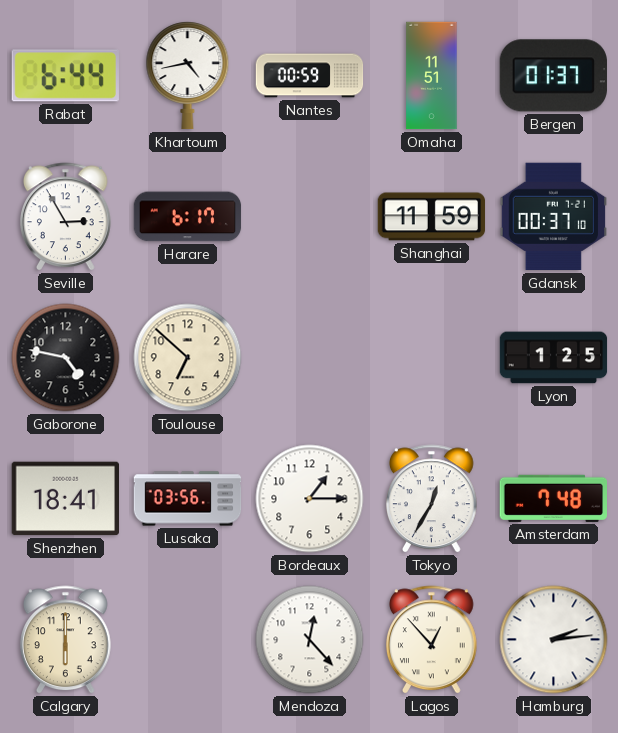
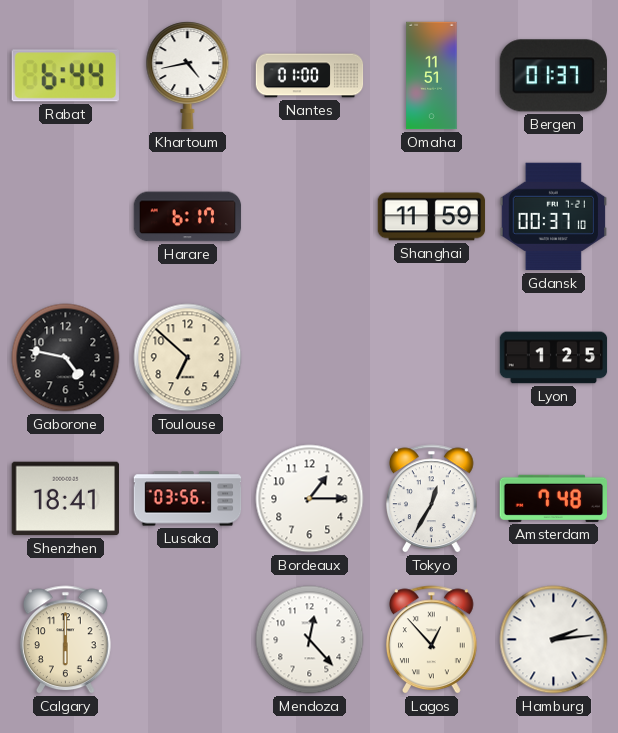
Nantes: 00:59 -> 01:00 (310, 76)
Seville: 2:55 -> none (66, 217)
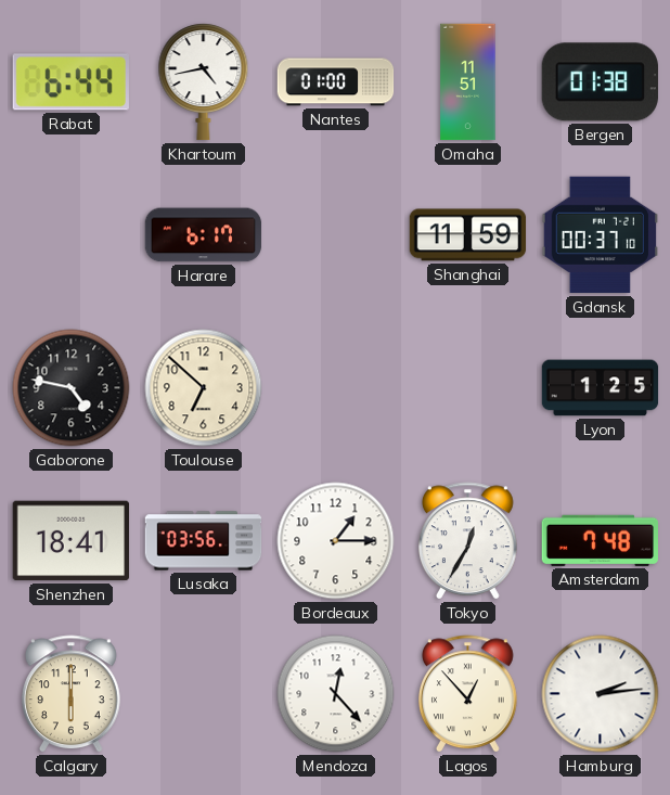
Bergen: 01:37 -> 01:38 (600, 82)
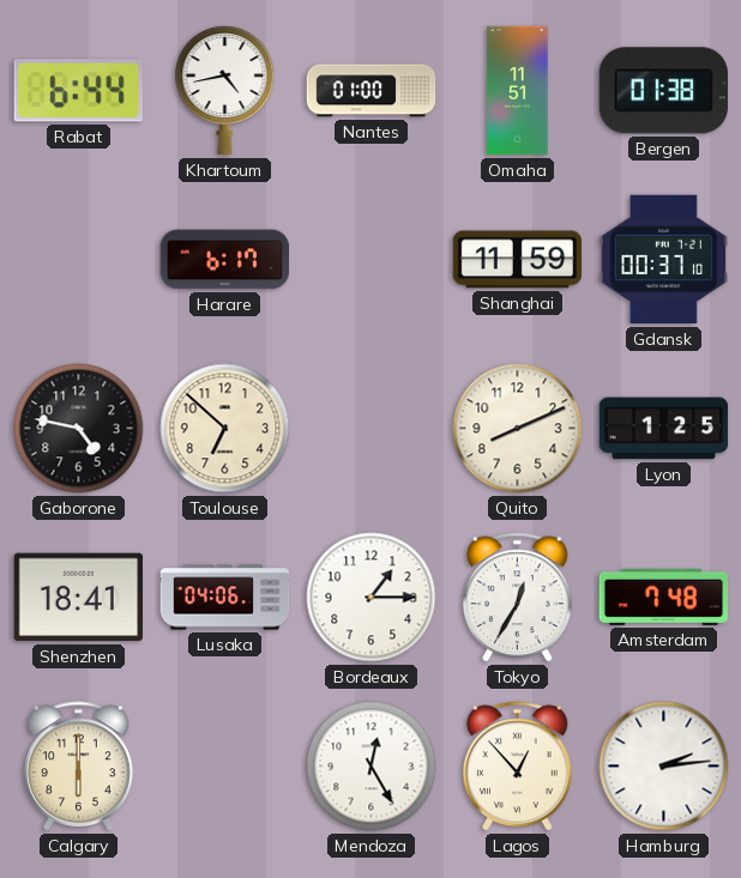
Quito: none -> 8:11 (518, 429)
Lusaka: 03:56 -> 04:06 (225, 598)
Mendoza: 12:23 -> 12:25 (372, 767)
